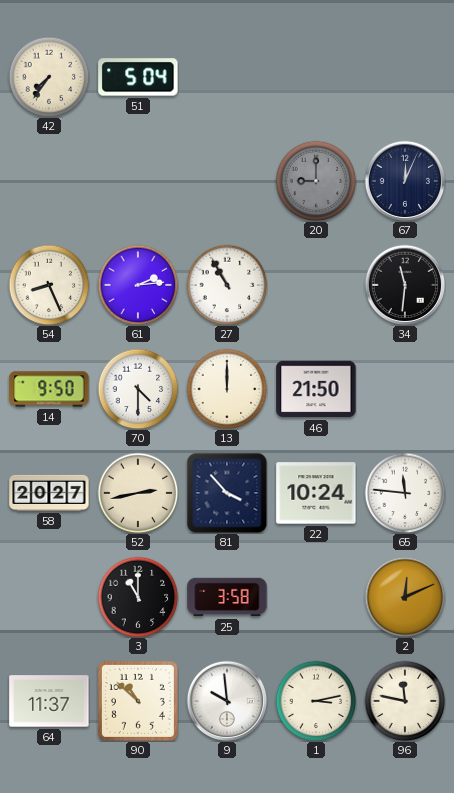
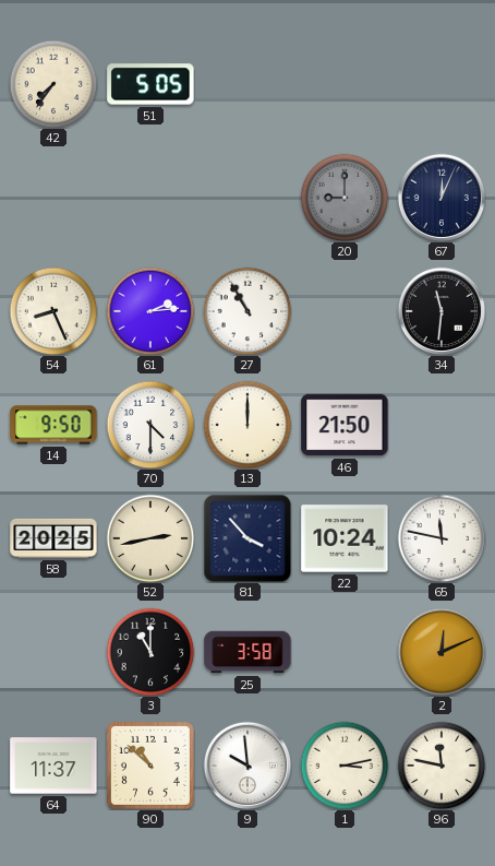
51: 5:04 -> 5:05 (150, 84)
58: 20:27 -> 20:25 (53, 538)
65: 11:46 -> 11:47 (442, 538)
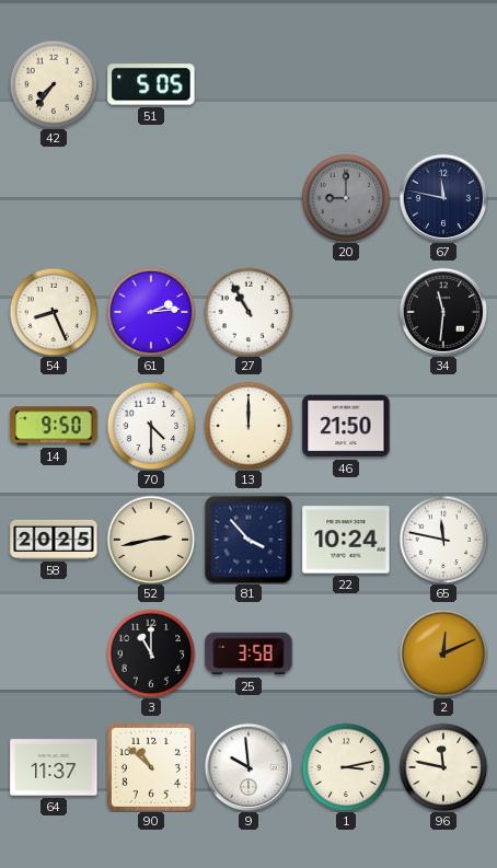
67: 12:04 -> 11:47 (442, 197)
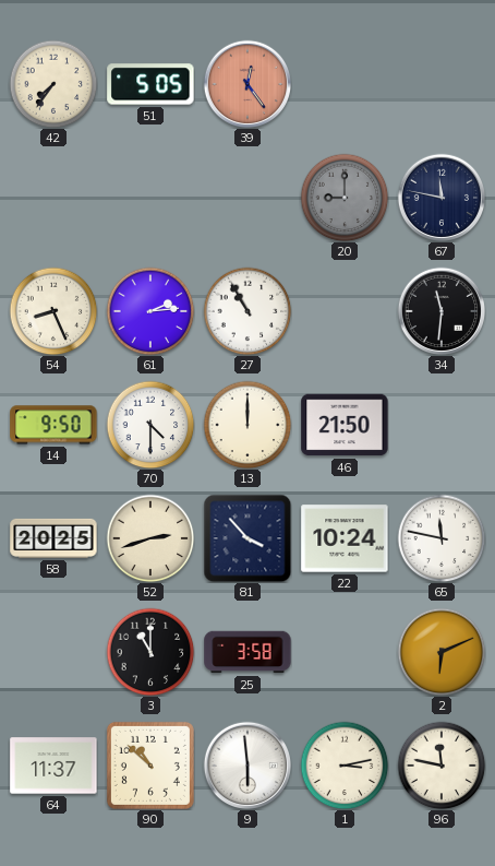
39: none -> 12:24 (246, 83)
52: 2:43 -> 2:42 (150, 538)
2: 12:11 -> 6:11 (442, 652)
9: 9:59 -> 5:59 (246, 764)
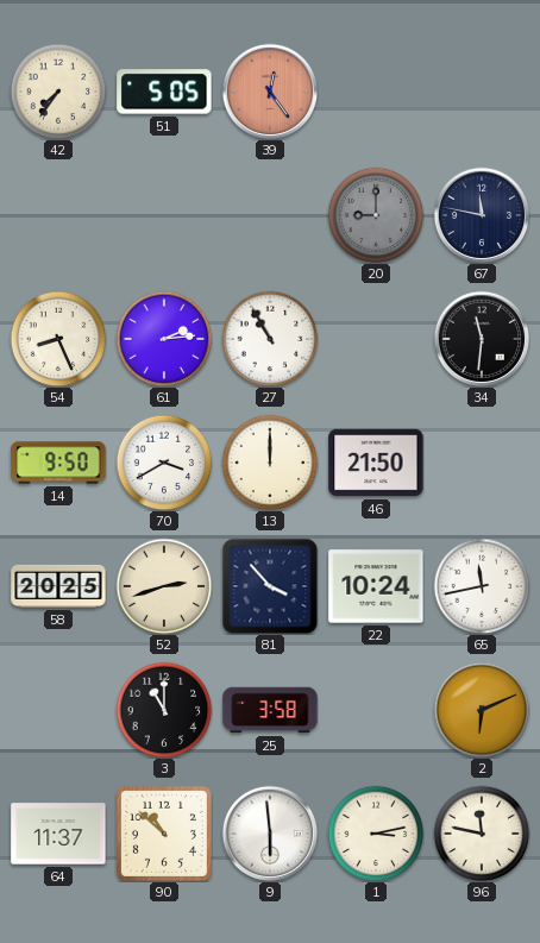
70: 4:30 -> 3:40 (164, 463)
65: 11:47 -> 11:43 (482, 586)
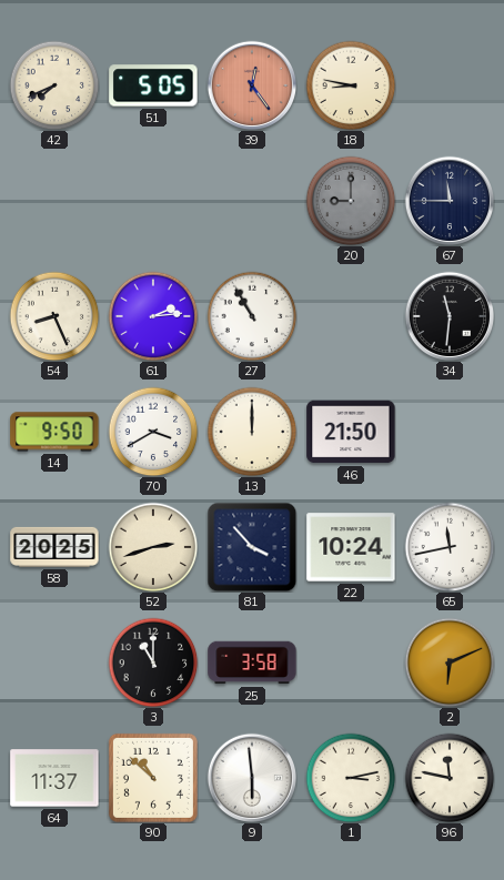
42: 7:36 -> 7:41 (54, 85)
18: none -> 8:47 (351, 85)
67: 11:47 -> 11:45 (448, 200)
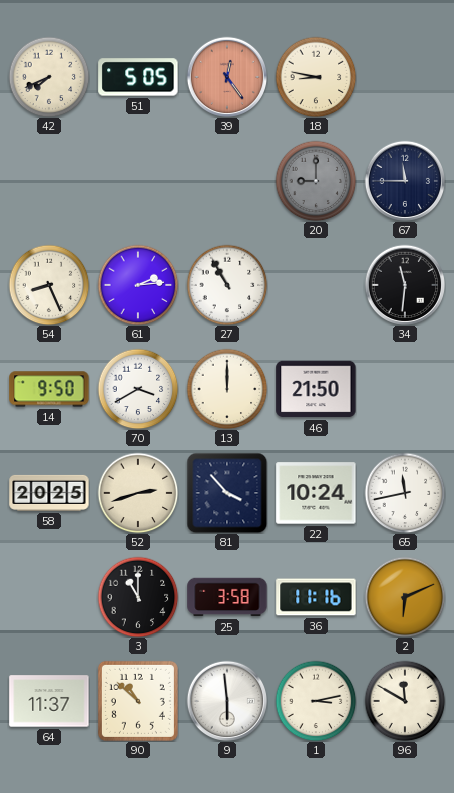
36: none -> 11:16 (316, 597)
96: 11:47 -> 11:50 (405, 701)
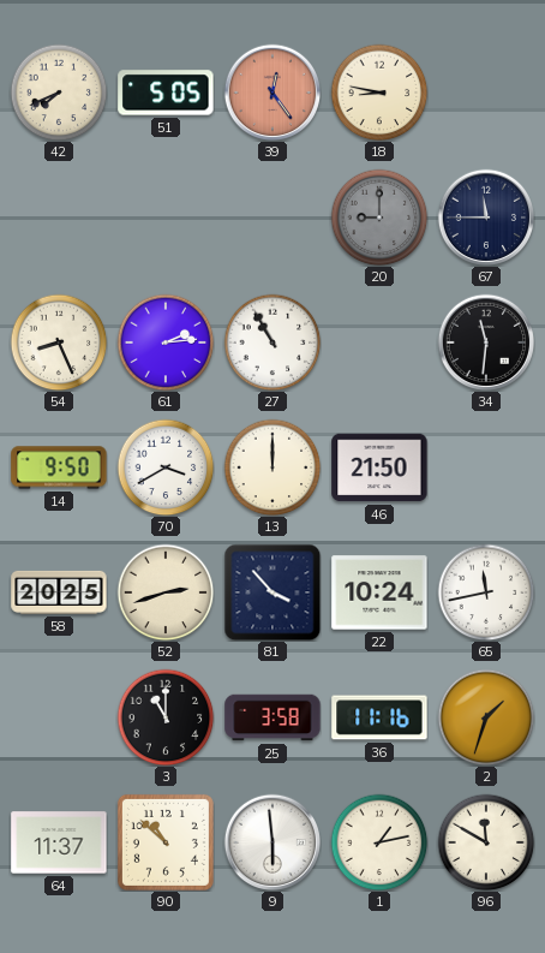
2: 6:11 -> 1:33 (486, 717)
1: 3:13 -> 1:13 (379, 842)
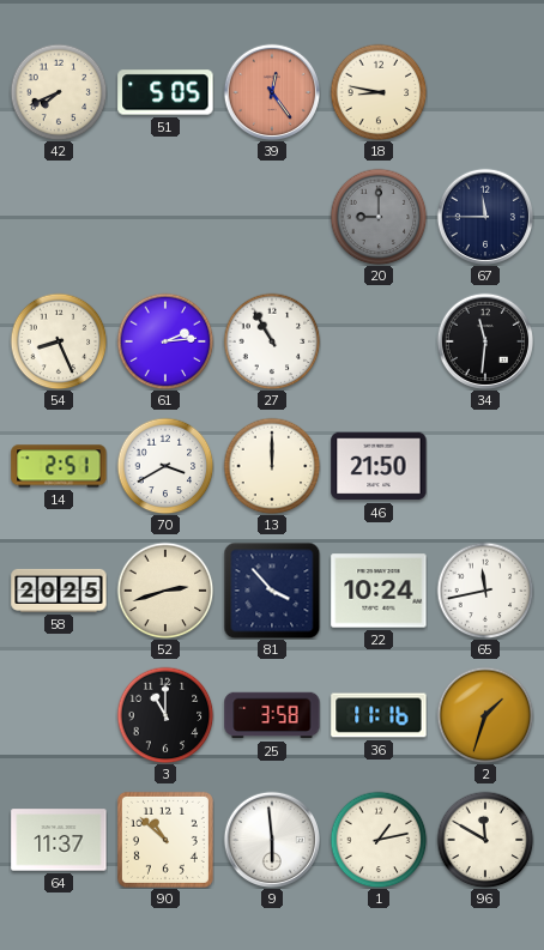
14: 9:50 -> 2:51 (59, 466)
